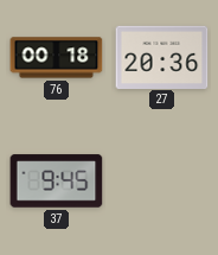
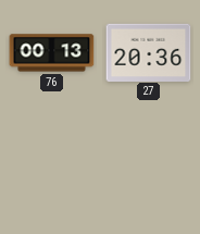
76: 00:18 -> 00:13 (52, 53)
37: 9:45 -> none (57, 181)
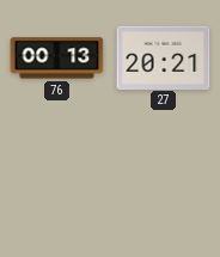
27: 20:36 -> 20:21 (164, 57)
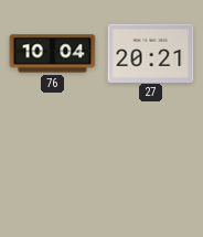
76: 00:13 -> 10:04 (53, 54)
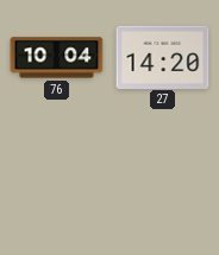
27: 20:21 -> 14:20 (163, 57)
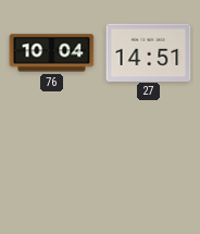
27: 14:20 -> 14:51 (149, 52)
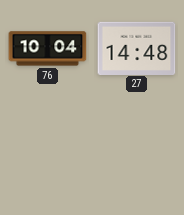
27: 14:51 -> 14:48 (137, 48)
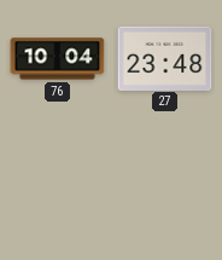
27: 14:48 -> 23:48 (165, 58)
